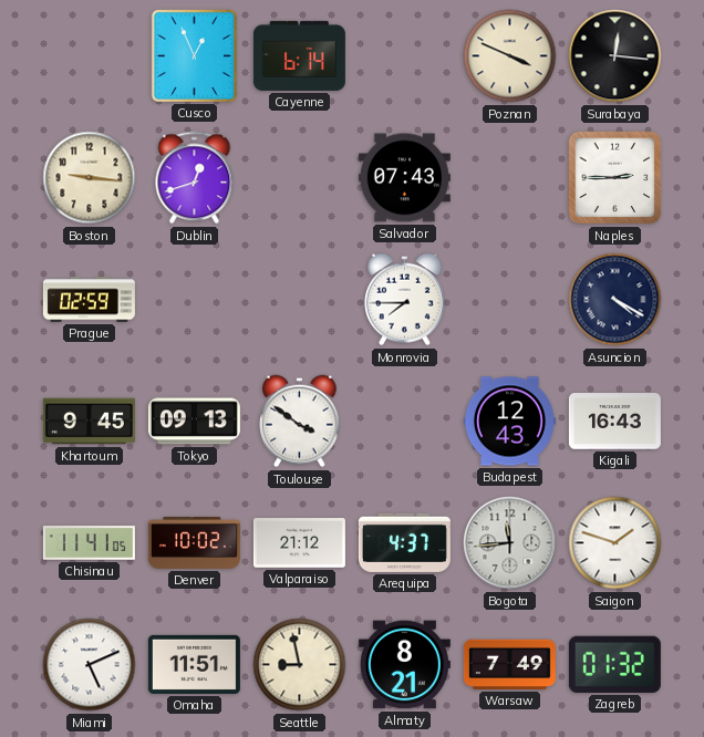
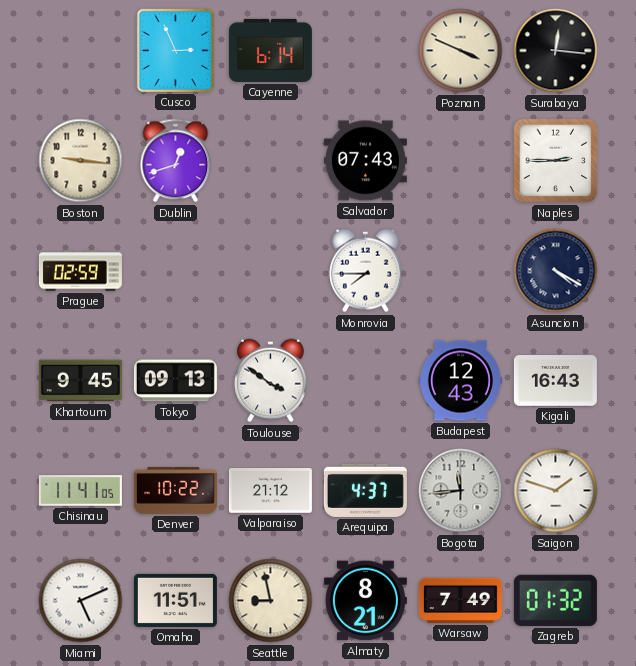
Cusco: 12:56 -> 2:56 (175, 50)
Denver: 10:02 -> 10:22 (175, 490)
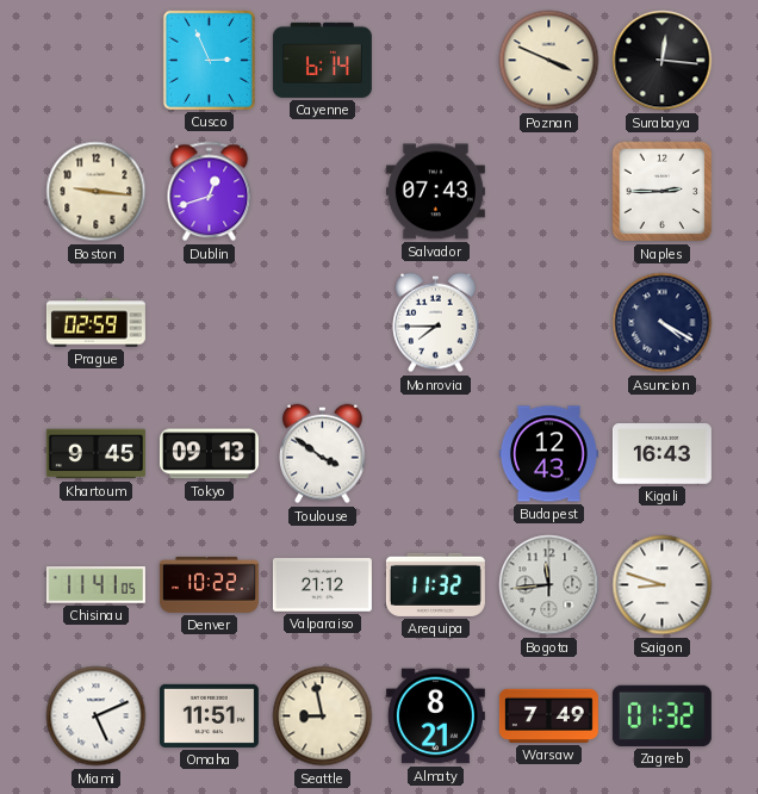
Arequipa: 4:37 -> 11:32 (435, 584)
Saigon: 1:48 -> 8:48 (663, 585)
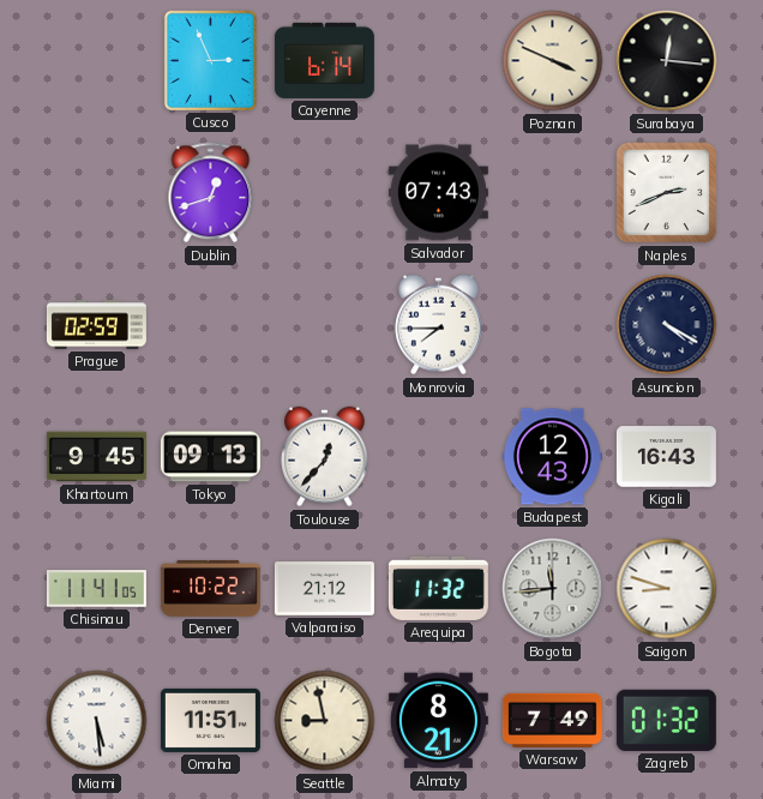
Boston: 9:16 -> none (97, 192)
Naples: 2:45 -> 2:41 (667, 193)
Toulouse: 3:51 -> 12:37 (325, 457)
Miami: 5:11 -> 5:29 (97, 721)
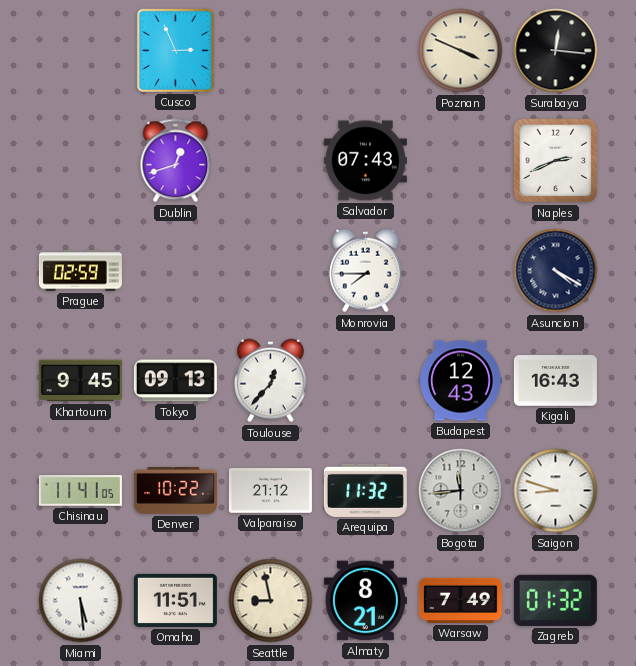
Cayenne: 6:14 -> none (324, 60)
